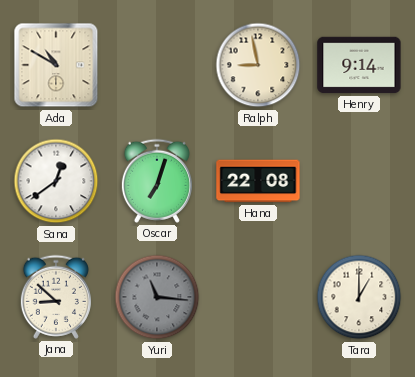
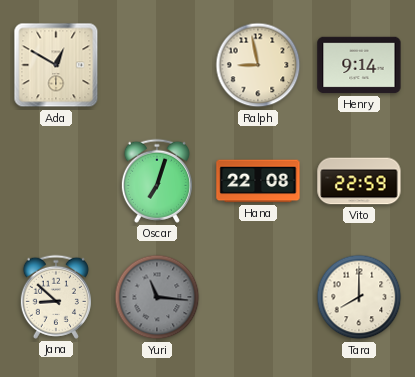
Ada: 10:50 -> 12:50 (56, 65)
Sana: 12:39 -> none (56, 181)
Vito: none -> 22:59 (359, 181)
Tara: 1:00 -> 8:00 (359, 297)
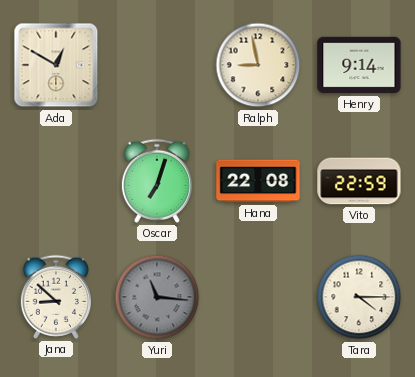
Tara: 8:00 -> 4:15 (359, 297)
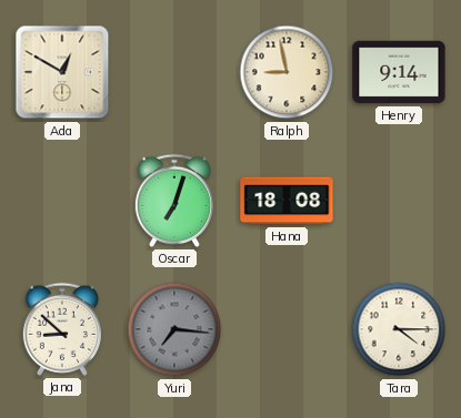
Hana: 22:08 -> 18:08 (287, 201)
Vito: 22:59 -> none (359, 181)
Yuri: 11:16 -> 7:16 (174, 329)
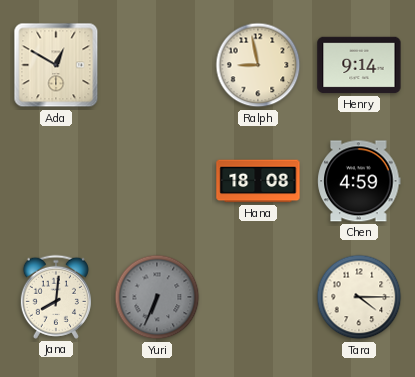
Oscar: 7:03 -> none (174, 201)
Chen: none -> 4:59 (359, 181)
Jana: 8:52 -> 8:01 (56, 297)
Yuri: 7:16 -> 6:34 (157, 297)
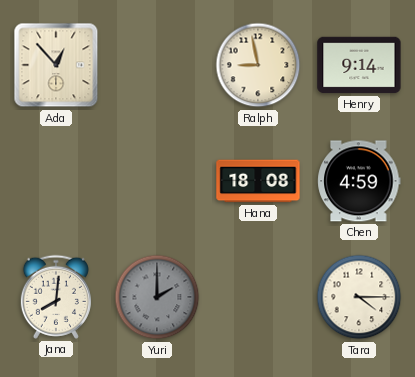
Ada: 12:50 -> 12:53 (56, 65)
Yuri: 6:34 -> 2:00 (157, 297)
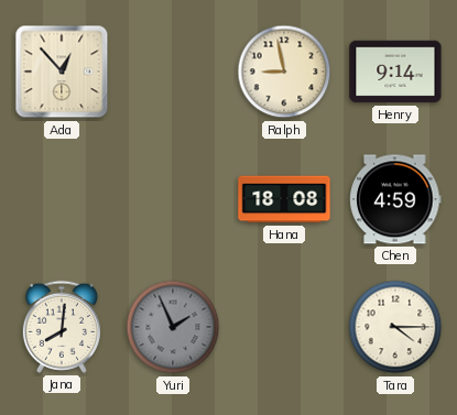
Yuri: 2:00 -> 1:56 (173, 327)
